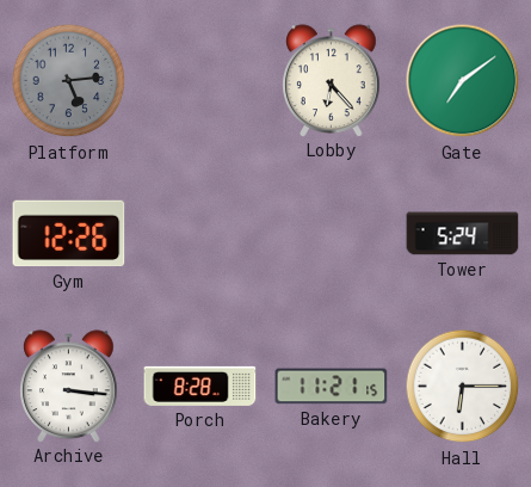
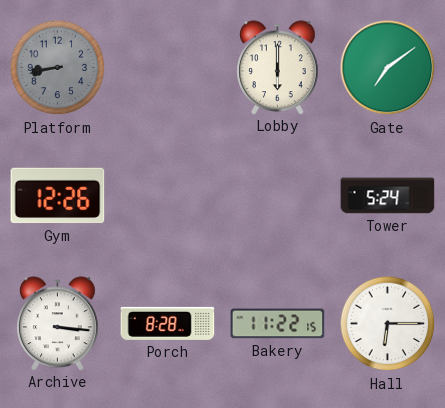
Platform: 5:14 -> 8:43 (58, 68)
Lobby: 6:23 -> 6:00 (278, 67)
Bakery: 11:21 -> 11:22 (278, 324)
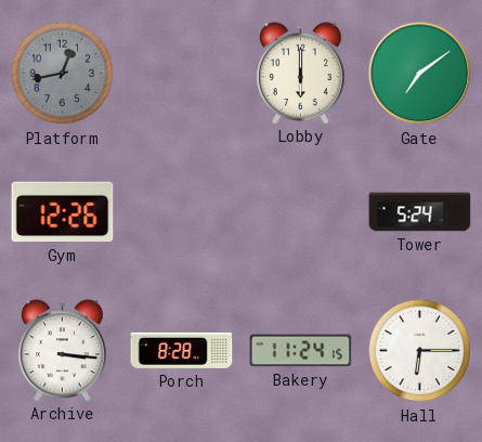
Platform: 8:43 -> 12:43 (63, 74)
Bakery: 11:22 -> 11:24 (301, 351)
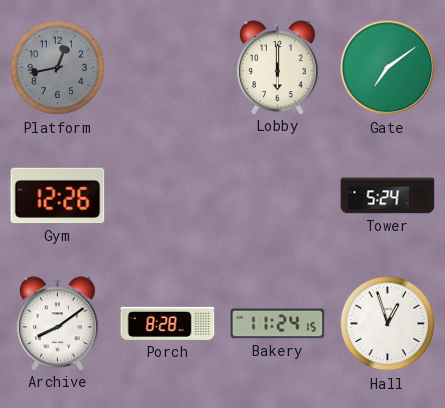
Archive: 3:16 -> 8:09 (58, 323)
Hall: 6:15 -> 12:57 (388, 324)
